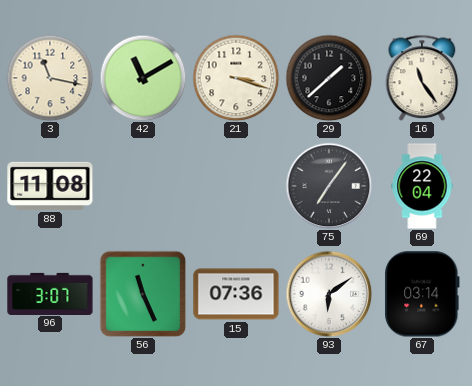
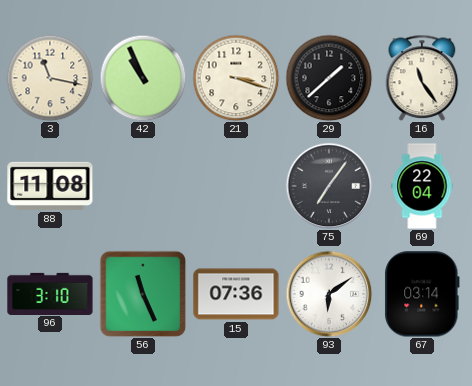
42: 11:10 -> 10:56 (143, 78)
96: 3:07 -> 3:10 (50, 293)
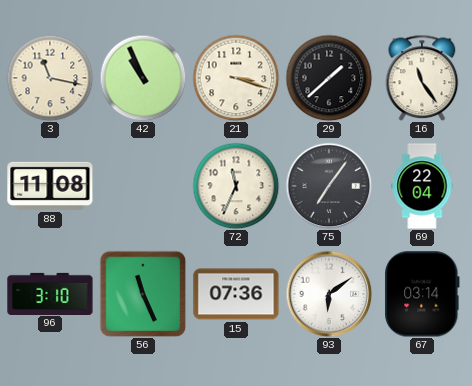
72: none -> 11:34 (236, 186)
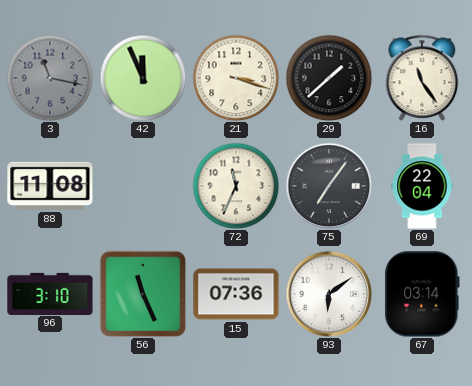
3 dial: cream -> grey (50, 78)
42: 10:56 -> 11:56 (143, 78)
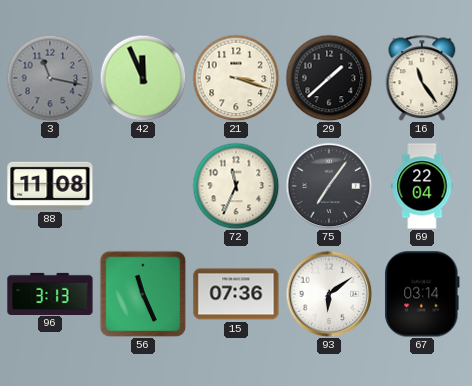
96: 3:10 -> 3:13 (50, 293)
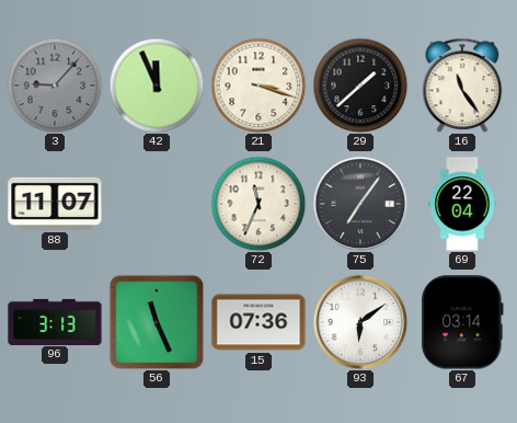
3: 11:17 -> 9:07 (55, 85)
88: 11:08 -> 11:07 (55, 204)
